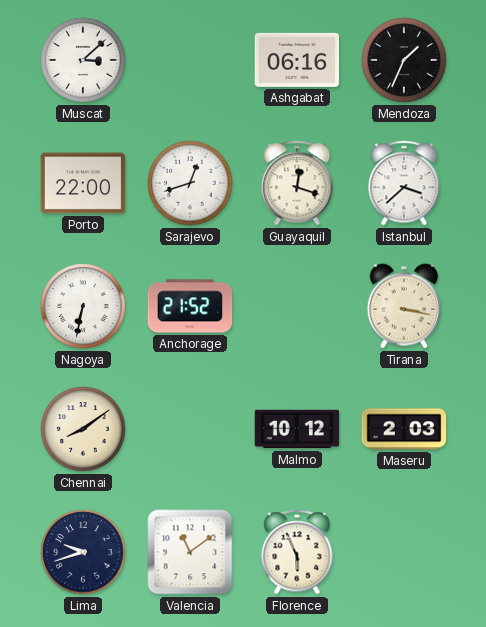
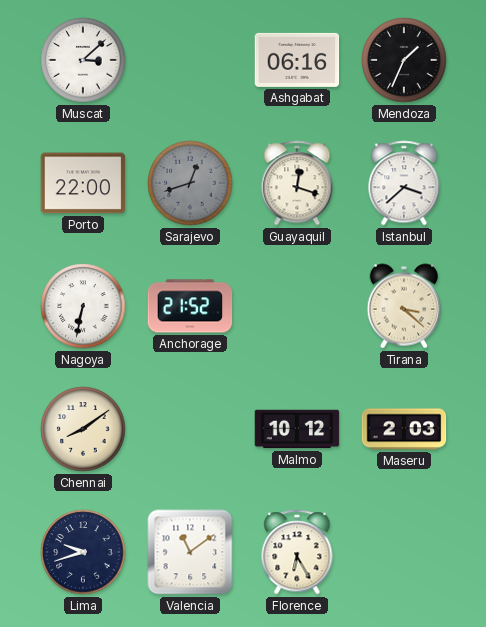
Sarajevo dial: white -> grey (190, 183)
Tirana: 3:17 -> 3:22 (404, 306)
Florence: 5:56 -> 6:25 (297, 552)
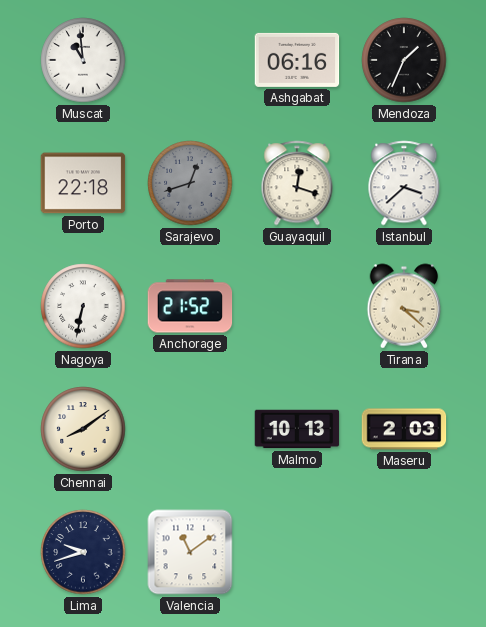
Muscat: 3:08 -> 10:59 (83, 60)
Porto: 22:00 -> 22:18 (83, 183)
Malmo: 10:12 -> 10:13 (297, 429)
Florence: 6:25 -> none (297, 552)
